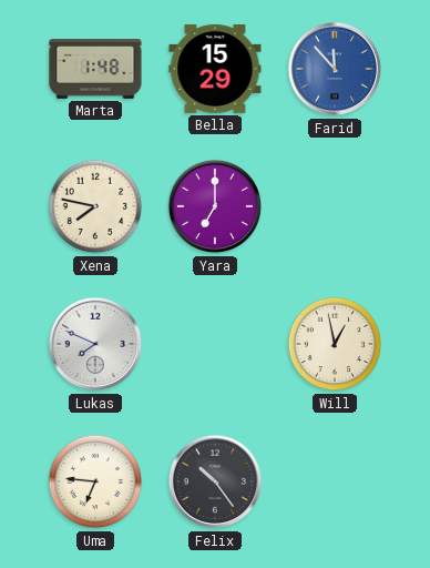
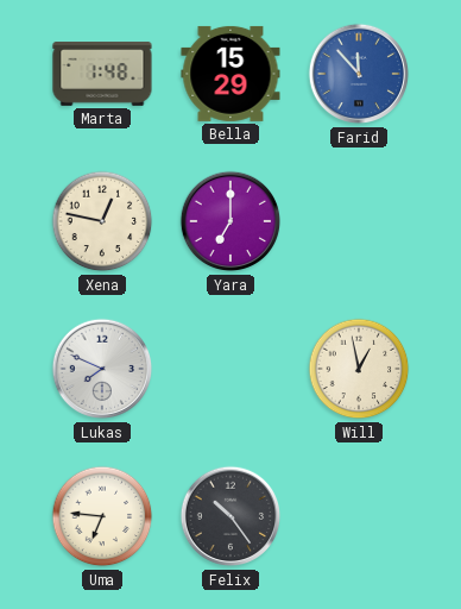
Xena: 7:47 -> 12:47 (102, 221)
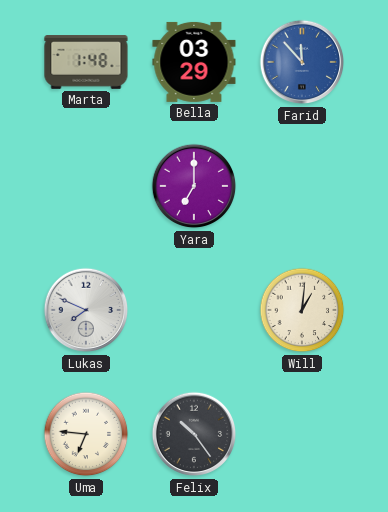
Bella: 15:29 -> 03:29 (194, 62)
Xena: 12:47 -> none (102, 221)
Will: 12:58 -> 1:01 (302, 310)
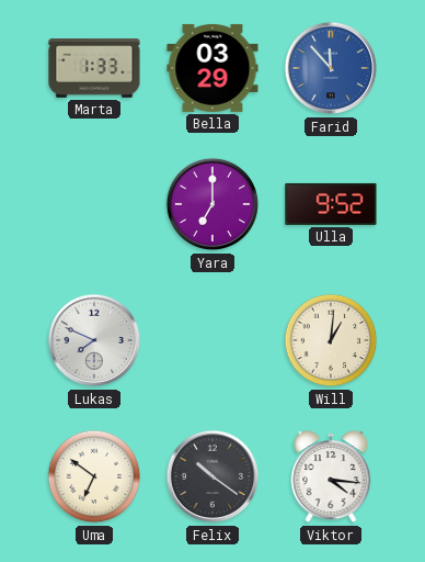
Marta: 1:48 -> 1:33 (94, 68)
Ulla: none -> 9:52 (331, 204)
Uma: 6:46 -> 6:51 (94, 476)
Felix: 10:24 -> 10:21 (213, 476)
Viktor: none -> 4:16 (331, 477)
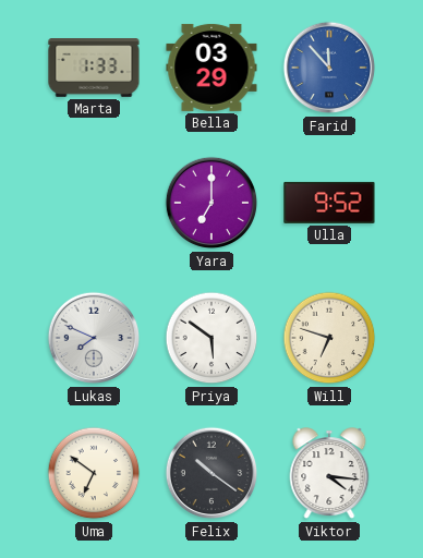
Priya: none -> 5:51 (211, 338)
Will: 1:01 -> 6:48 (329, 338)
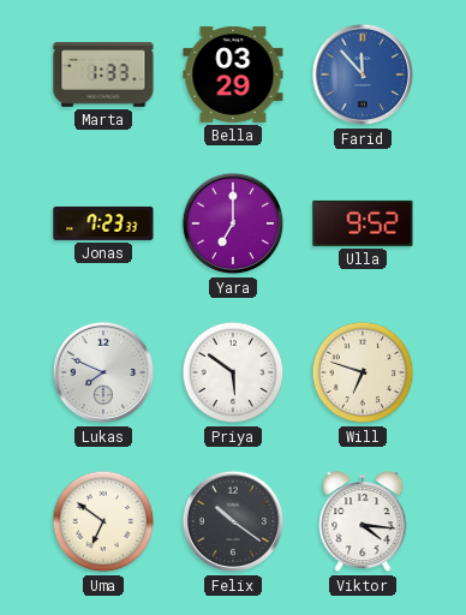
Jonas: none -> 7:23 (103, 223)
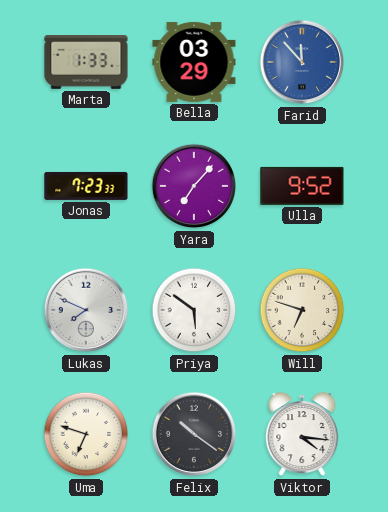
Yara: 7:00 -> 7:07 (194, 186)
Uma: 6:51 -> 6:48 (86, 434)
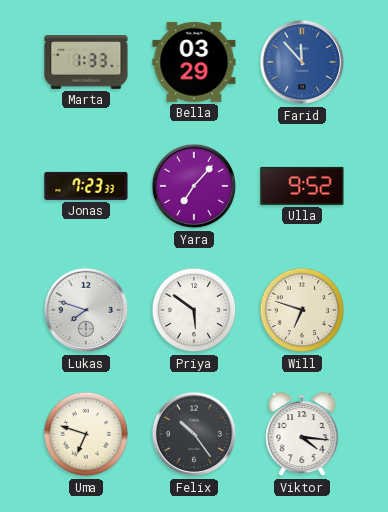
Lukas: 7:49 -> 7:48 (86, 310)
Felix: 10:21 -> 10:24 (194, 434)
